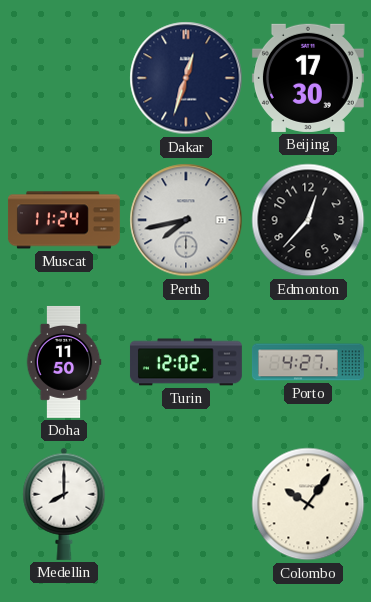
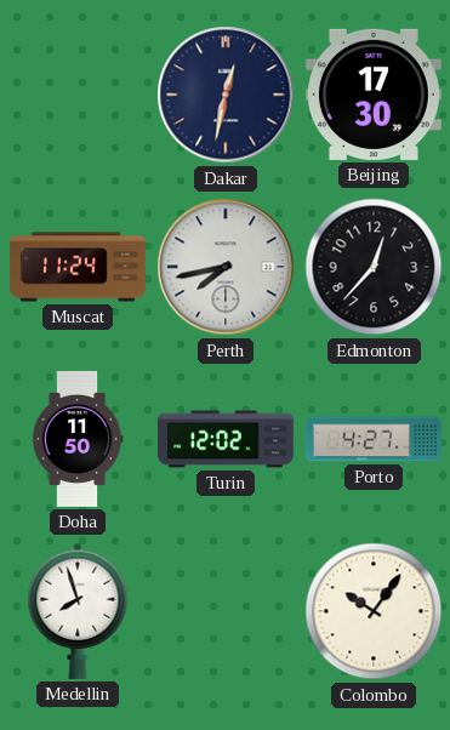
Dakar: 12:33 -> 12:32 (226, 95)
Medellin: 8:00 -> 7:57 (78, 611)
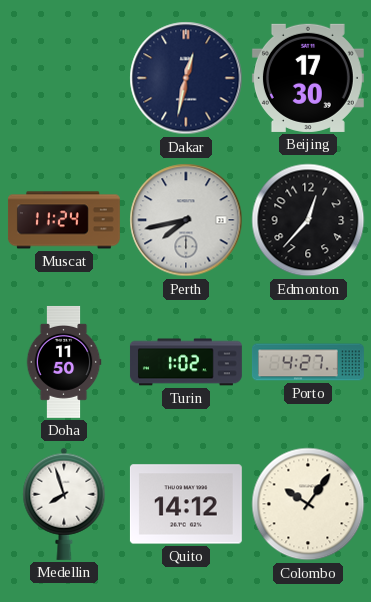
Turin: 12:02 -> 1:02 (186, 362)
Quito: none -> 14:12 (186, 504)
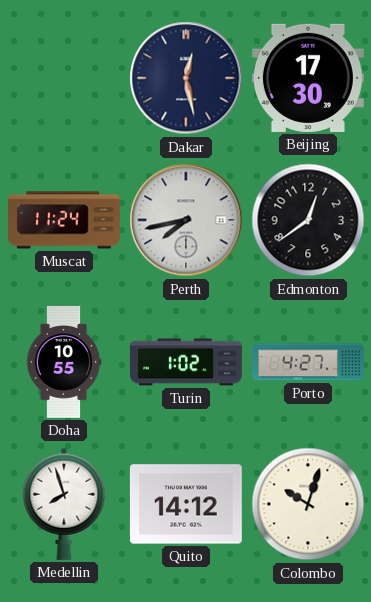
Dakar: 12:32 -> 12:28 (186, 78)
Edmonton: 12:37 -> 12:39 (308, 220)
Doha: 11:50 -> 10:55 (64, 362)
Colombo: 10:06 -> 10:03 (308, 504)
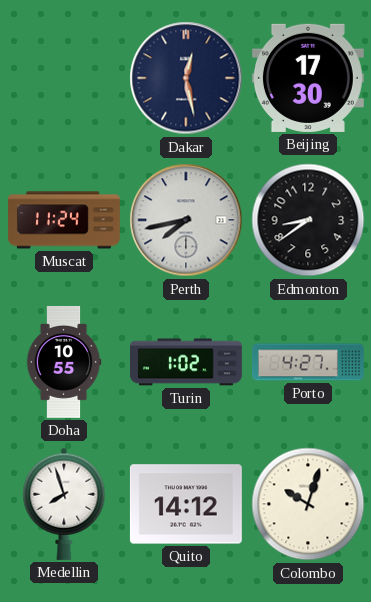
Edmonton: 12:39 -> 8:39 (308, 220)
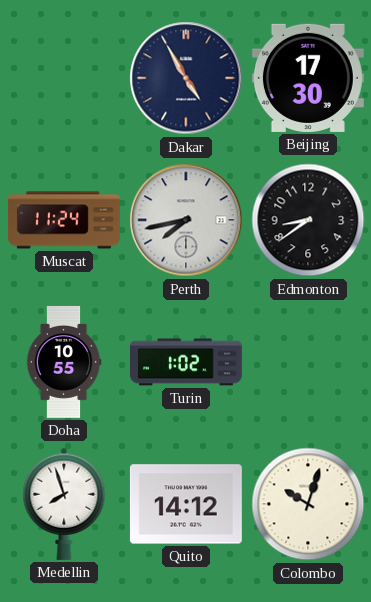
Dakar: 12:28 -> 4:55 (186, 78)
Porto: 4:27 -> none (308, 362)
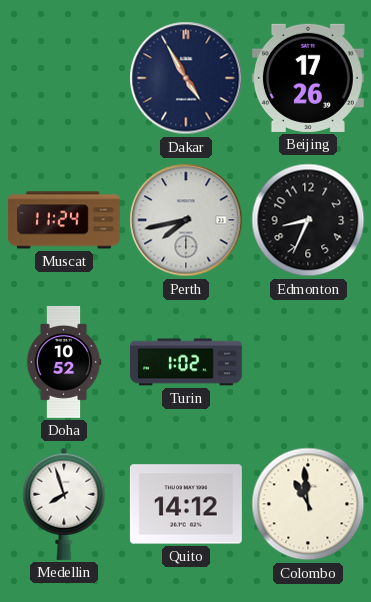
Beijing: 17:30 -> 17:26 (308, 78)
Edmonton: 8:39 -> 8:34 (308, 220)
Doha: 10:55 -> 10:52 (64, 362)
Colombo: 10:03 -> 10:59 (308, 504)
